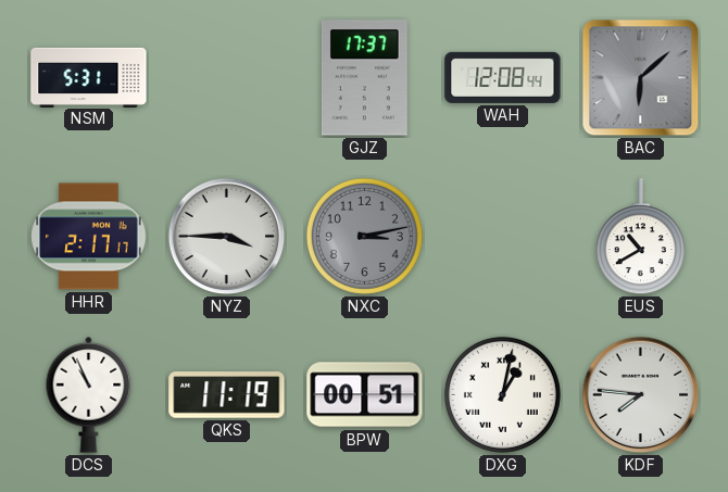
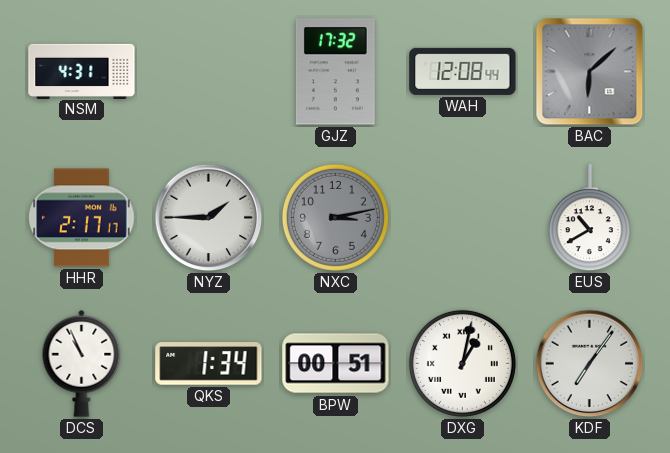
NSM: 5:31 -> 4:31 (82, 71)
GJZ: 17:37 -> 17:32 (335, 72)
NYZ: 3:45 -> 1:45 (209, 218)
QKS: 11:19 -> 1:34 (209, 364)
KDF: 7:46 -> 7:06 (590, 364)
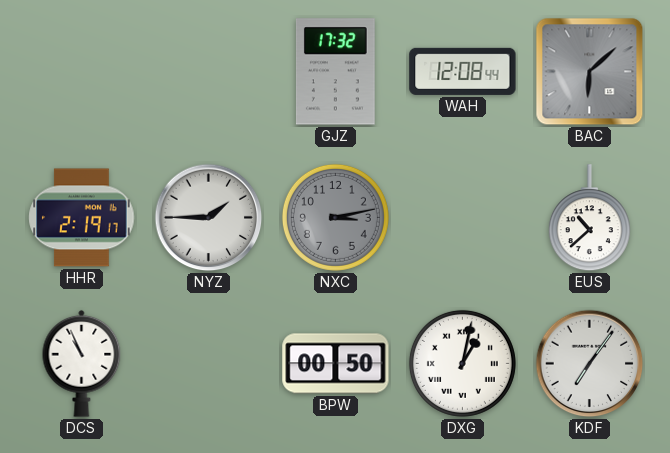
NSM: 4:31 -> none (82, 71)
HHR: 2:17 -> 2:19 (82, 218)
EUS: 10:40 -> 10:38 (589, 218)
QKS: 1:34 -> none (209, 364)
BPW: 00:51 -> 00:50 (336, 364)
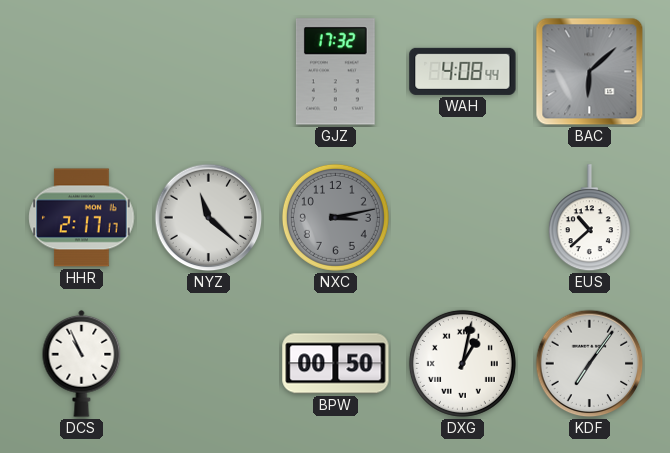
WAH: 12:08 -> 4:08 (463, 71)
HHR: 2:19 -> 2:17 (82, 218)
NYZ: 1:45 -> 11:22 (209, 218)
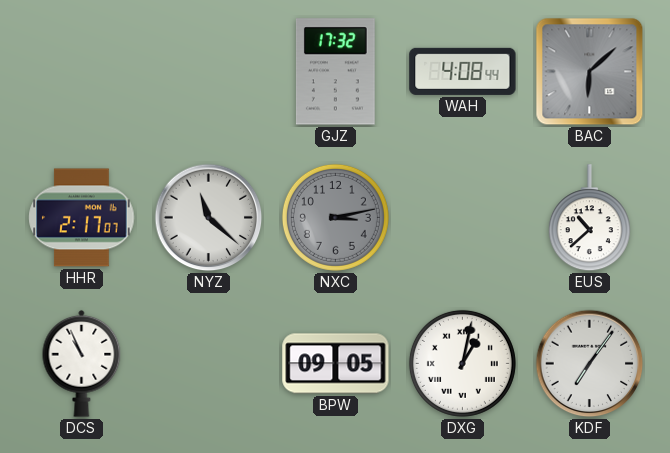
HHR: 2:17:17 -> 2:17:07 (82, 218)
BPW: 00:50 -> 09:05 (336, 364)
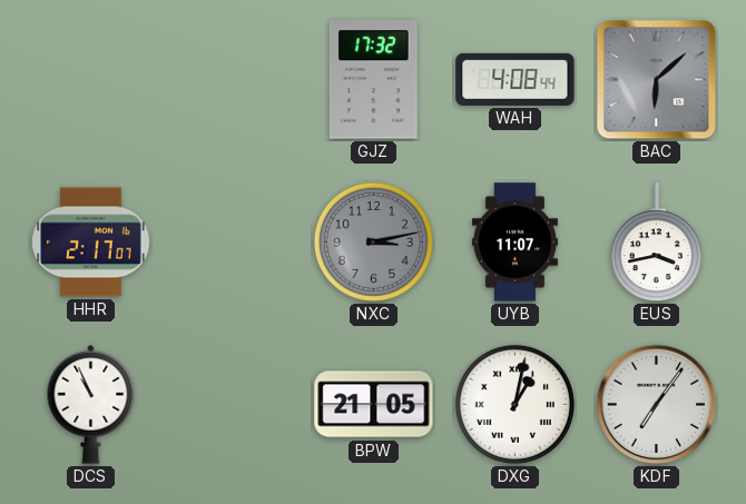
NYZ: 11:22 -> none (209, 218)
UYB: none -> 11:07 (514, 243)
EUS: 10:38 -> 3:43 (656, 243)
BPW: 09:05 -> 21:05 (374, 405)
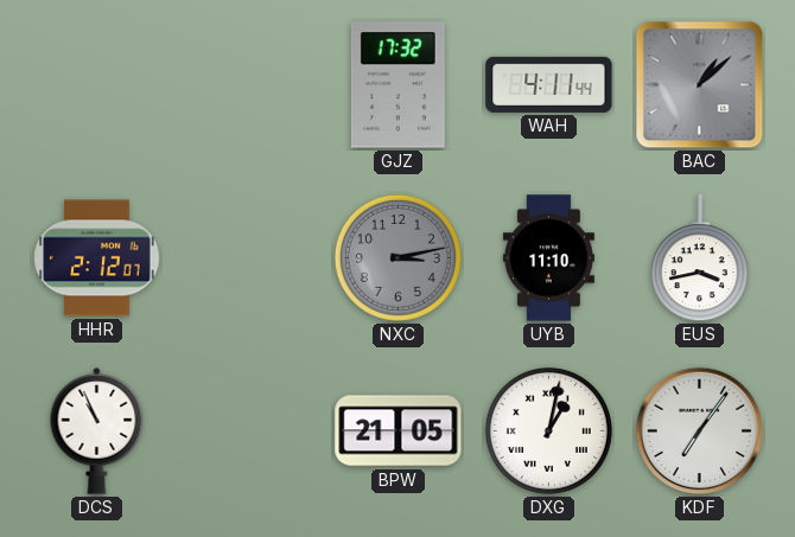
WAH: 4:08 -> 4:11 (549, 84)
BAC: 6:08 -> 1:08 (700, 85)
HHR: 2:17 -> 2:12 (97, 258)
UYB: 11:07 -> 11:10 (548, 258)
